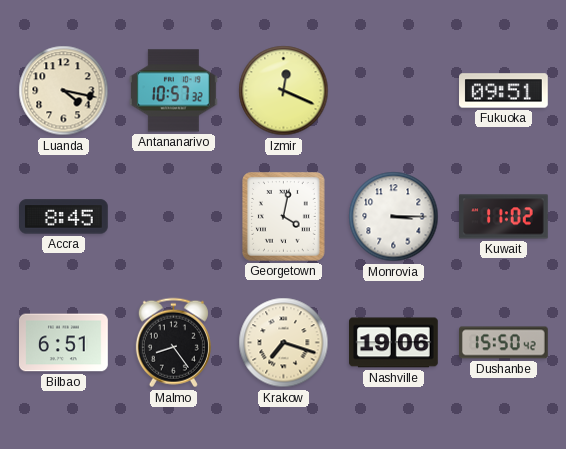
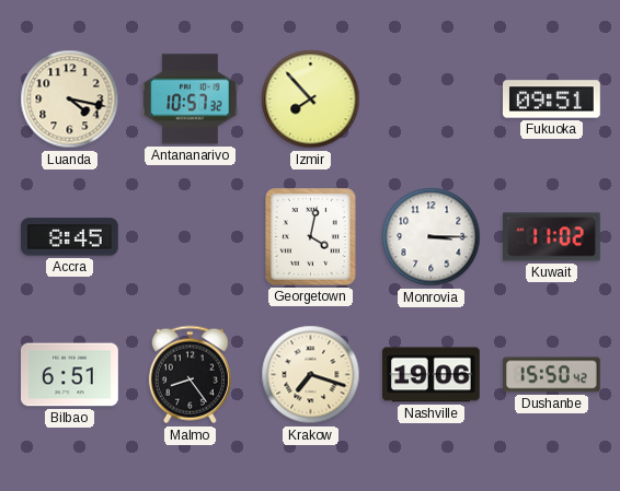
Izmir: 12:19 -> 7:53 (311, 100)
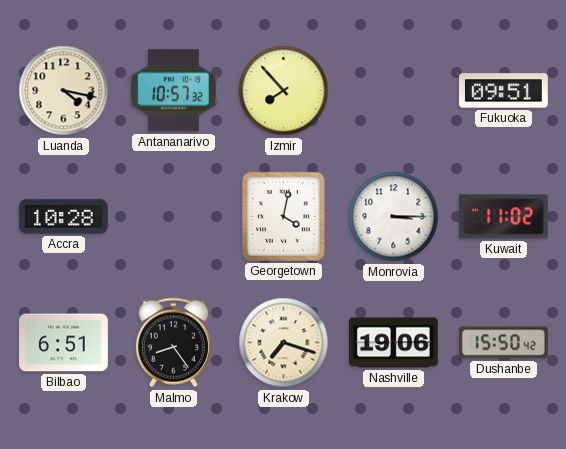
Accra: 8:45 -> 10:28 (64, 217)
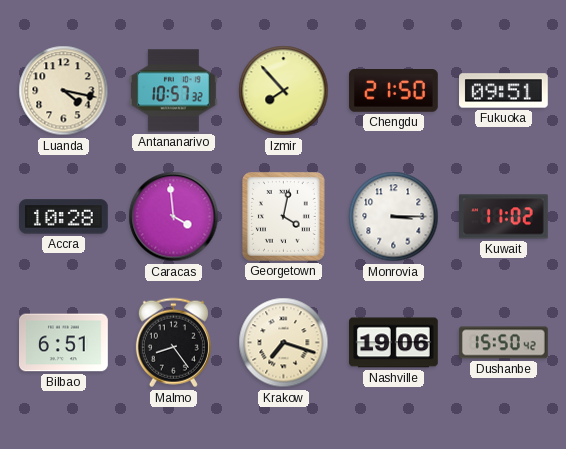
Chengdu: none -> 21:50 (394, 91)
Caracas: none -> 3:59 (174, 217)
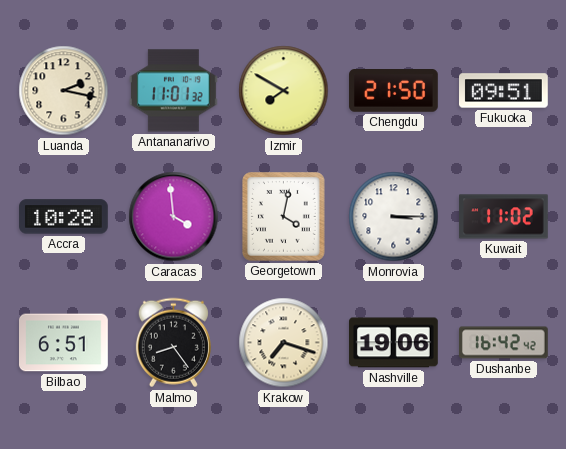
Luanda: 4:17 -> 2:17 (64, 91)
Antananarivo: 10:57 -> 11:01 (174, 91)
Izmir: 7:53 -> 7:50 (284, 91)
Dushanbe: 15:50 -> 16:42 (504, 343)
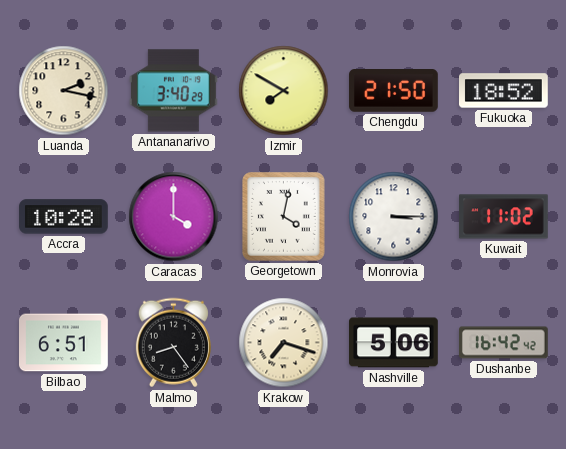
Antananarivo: 11:01 -> 3:40 (174, 91)
Fukuoka: 09:51 -> 18:52 (504, 91)
Caracas: 3:59 -> 4:00 (174, 217)
Nashville: 19:06 -> 5:06 (394, 343)
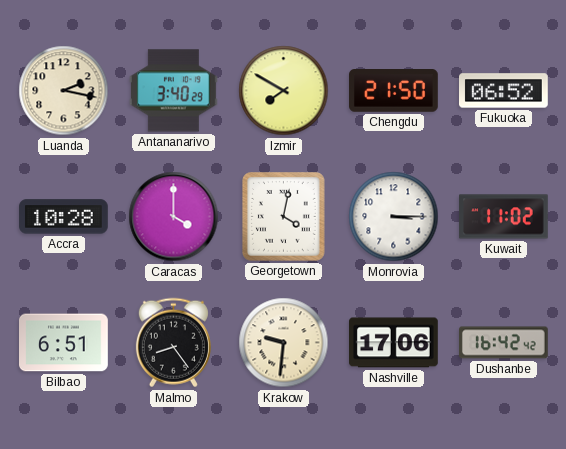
Fukuoka: 18:52 -> 06:52 (504, 91)
Krakow: 7:18 -> 9:31 (284, 343)
Nashville: 5:06 -> 17:06 (394, 343)
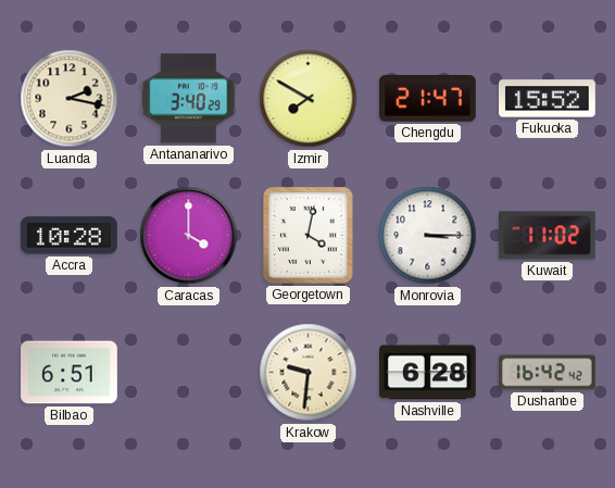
Chengdu: 21:50 -> 21:47 (428, 99)
Fukuoka: 06:52 -> 15:52 (548, 99)
Malmo: 8:24 -> none (173, 343)
Nashville: 17:06 -> 6:28 (428, 373)
